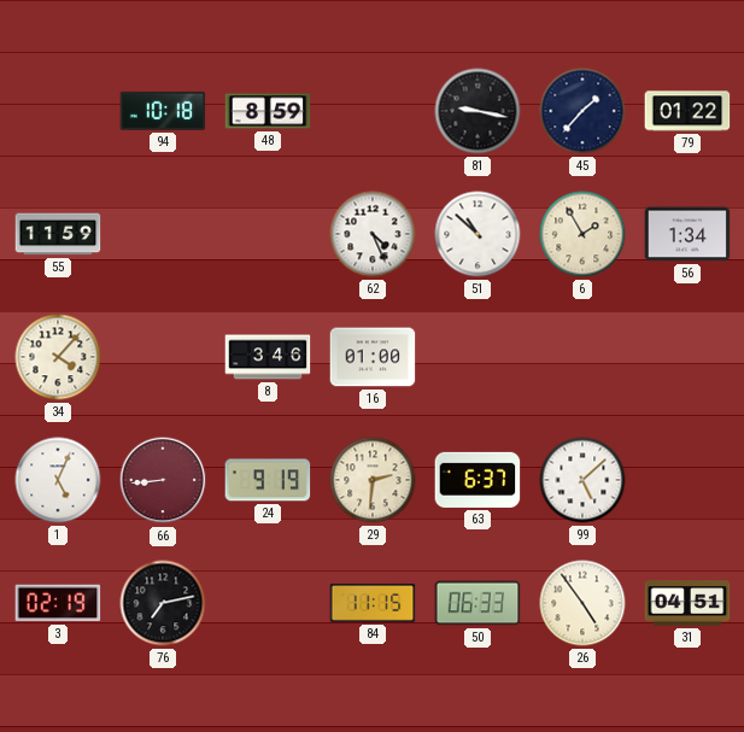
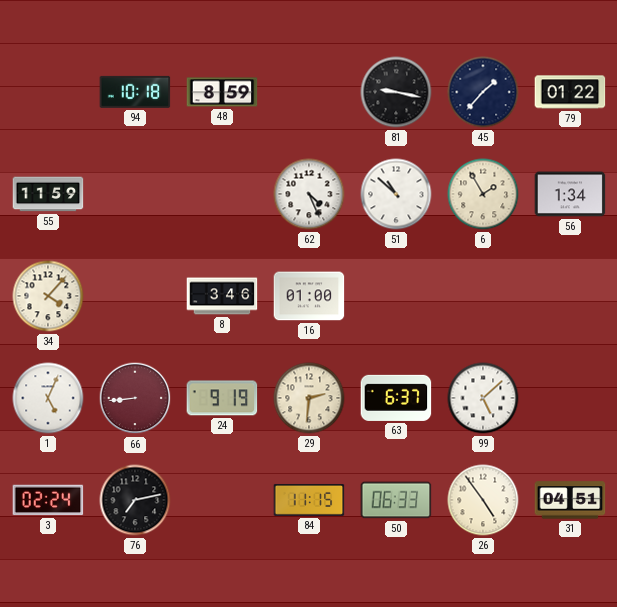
3: 02:19 -> 02:24 (48, 500)
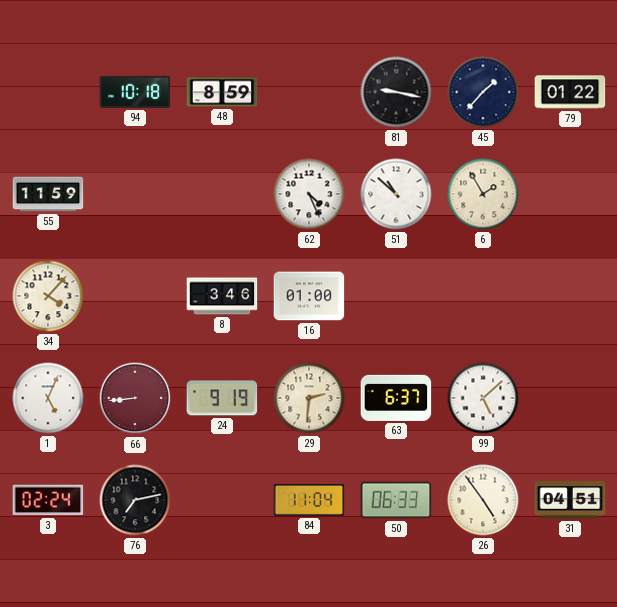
56: 1:34 -> none (570, 194)
84: 11:15 -> 11:04 (309, 500)
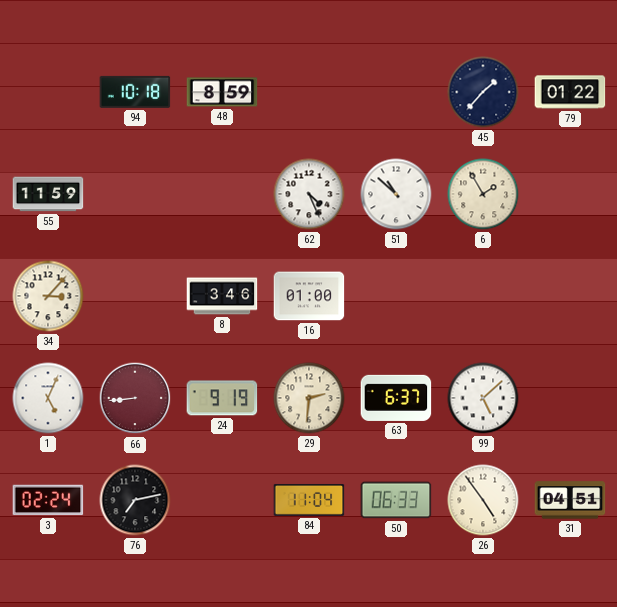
81: 9:17 -> none (396, 92)
34: 4:07 -> 3:07 (48, 296)
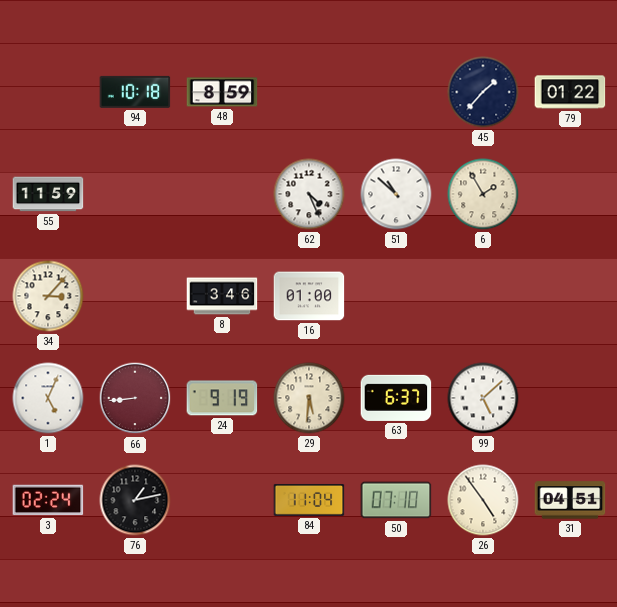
29: 2:31 -> 5:31 (309, 398)
76: 7:13 -> 1:13 (135, 500)
50: 06:33 -> 07:10 (396, 500)
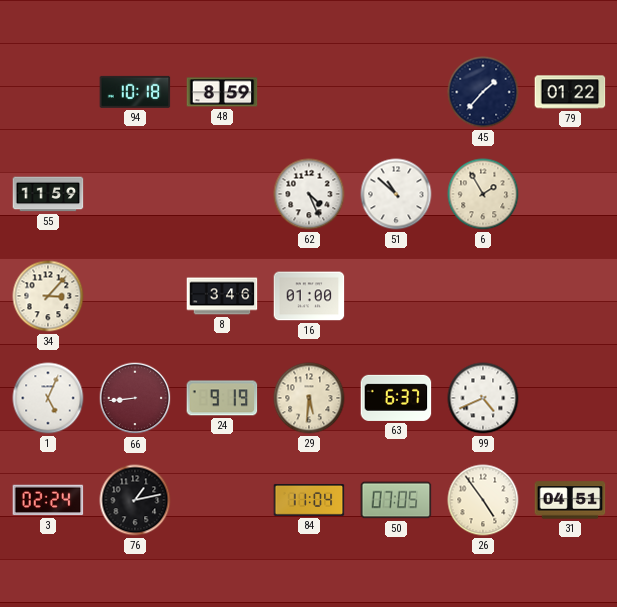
99: 5:08 -> 4:41 (483, 398)
50: 07:10 -> 07:05 (396, 500)
